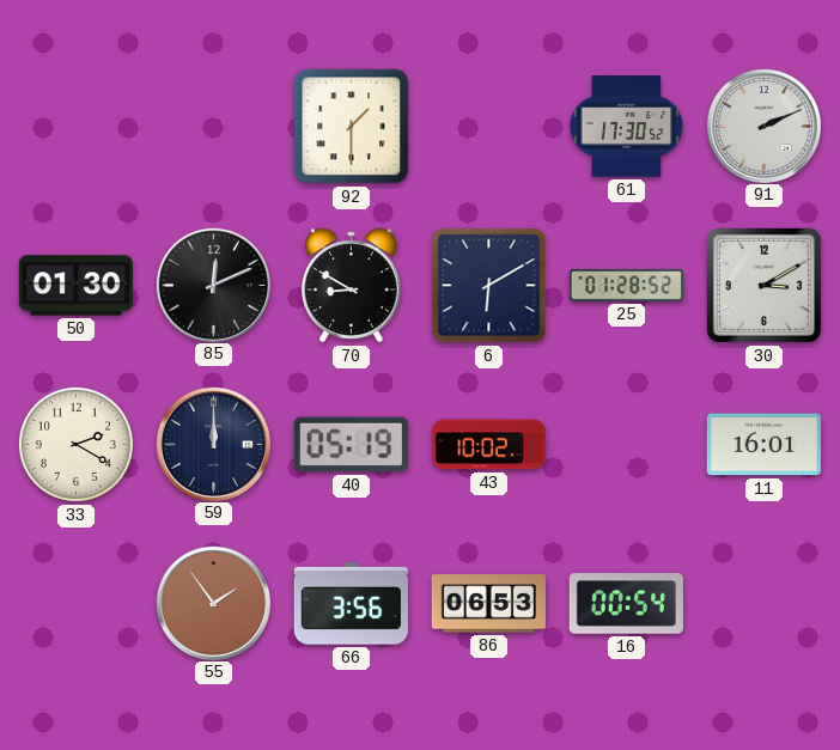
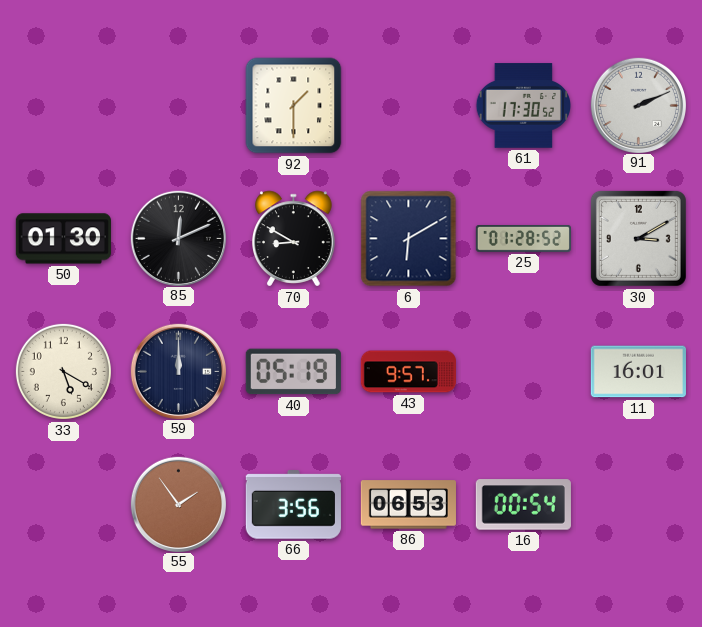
33: 2:20 -> 5:20 (63, 371)
43: 10:02 -> 9:57 (408, 372)
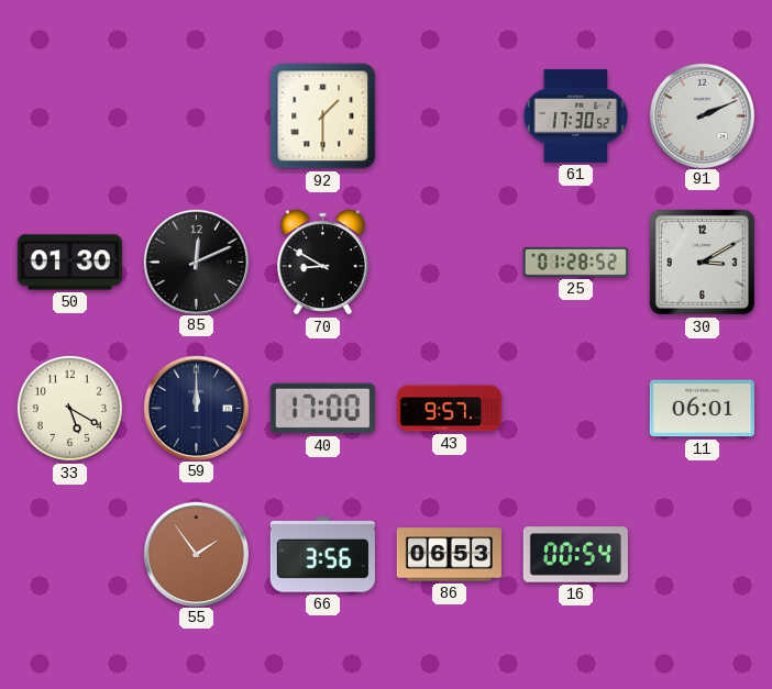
6: 6:10 -> none (409, 239)
40: 05:19 -> 17:00 (322, 409)
11: 16:01 -> 06:01 (702, 409)
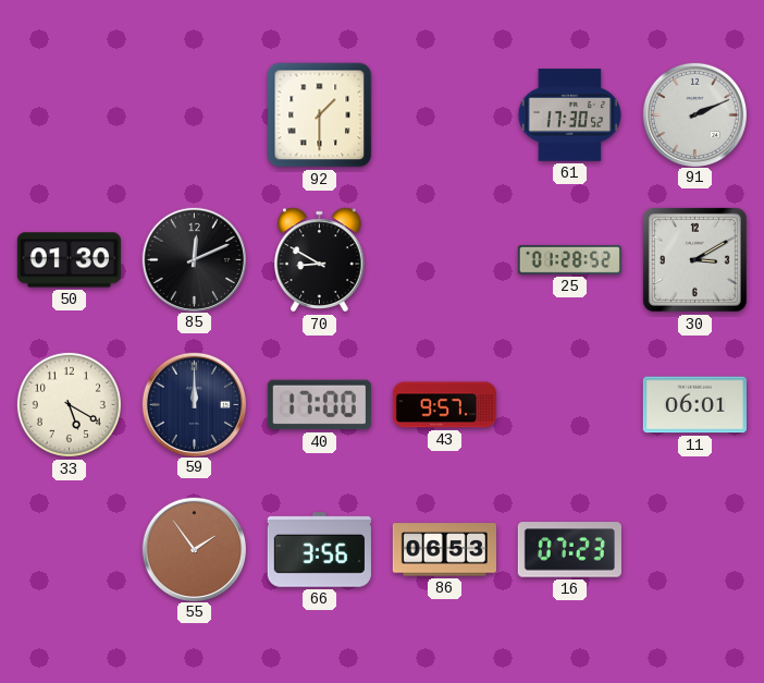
16: 00:54 -> 07:23 (569, 550)
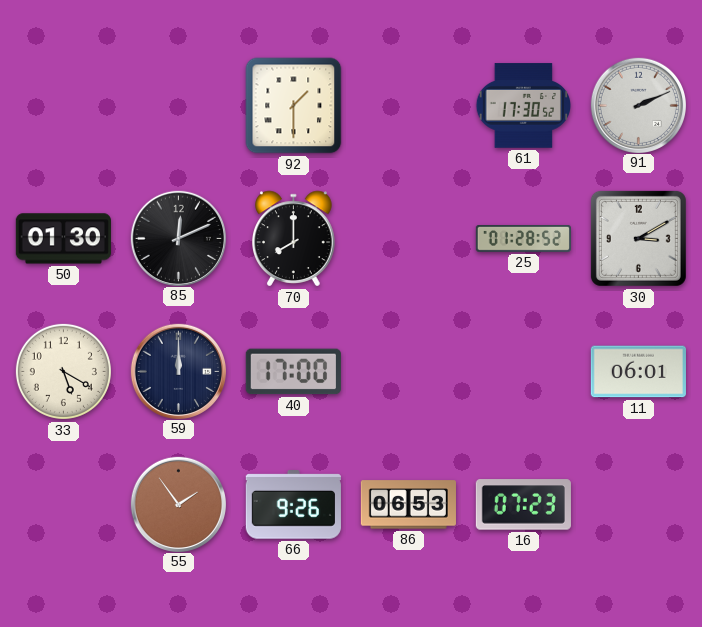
70: 8:50 -> 8:00 (294, 239)
43: 9:57 -> none (444, 405)
66: 3:56 -> 9:26 (293, 505)
